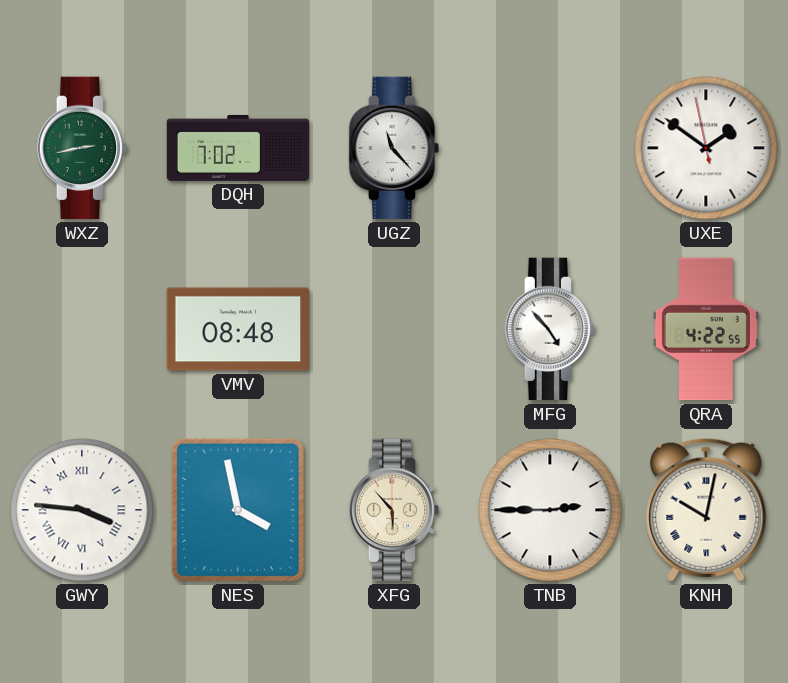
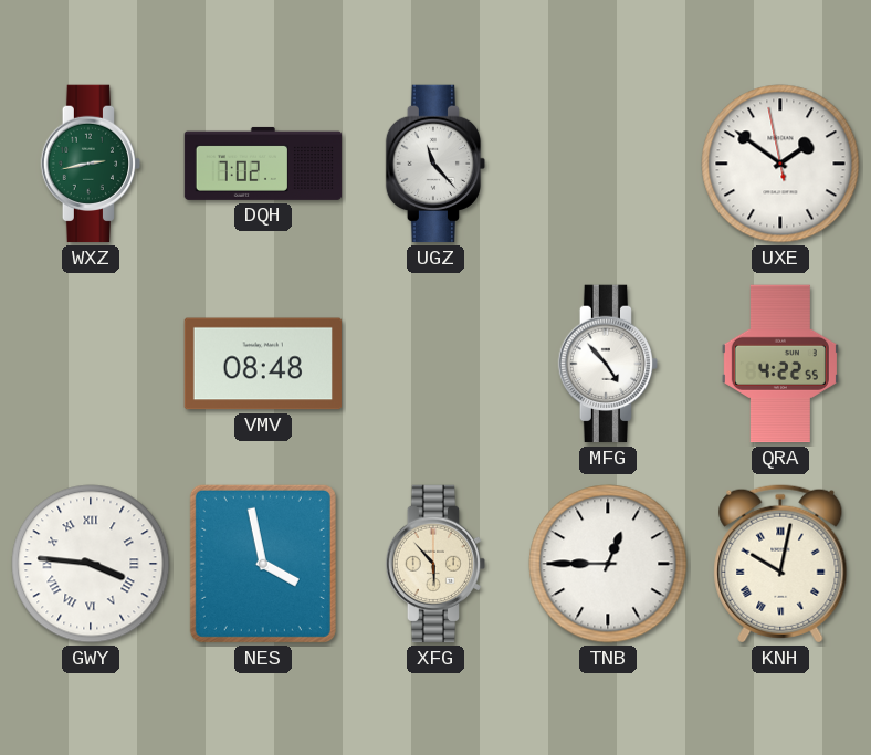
TNB: 2:45 -> 12:45 (608, 564)
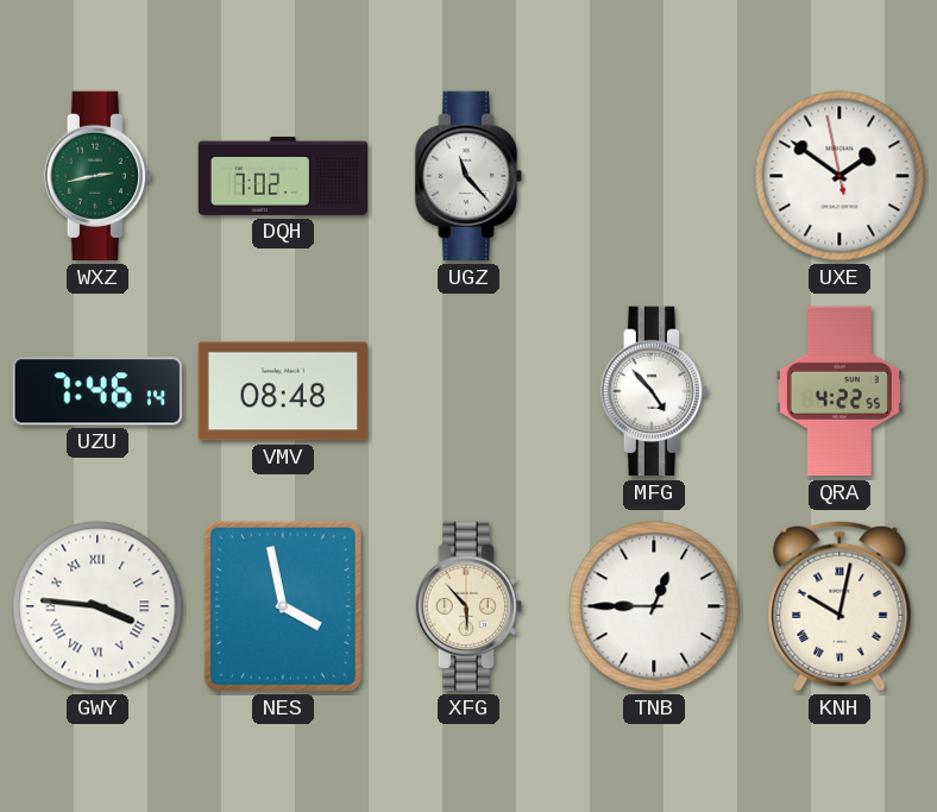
UZU: none -> 7:46 (96, 391)
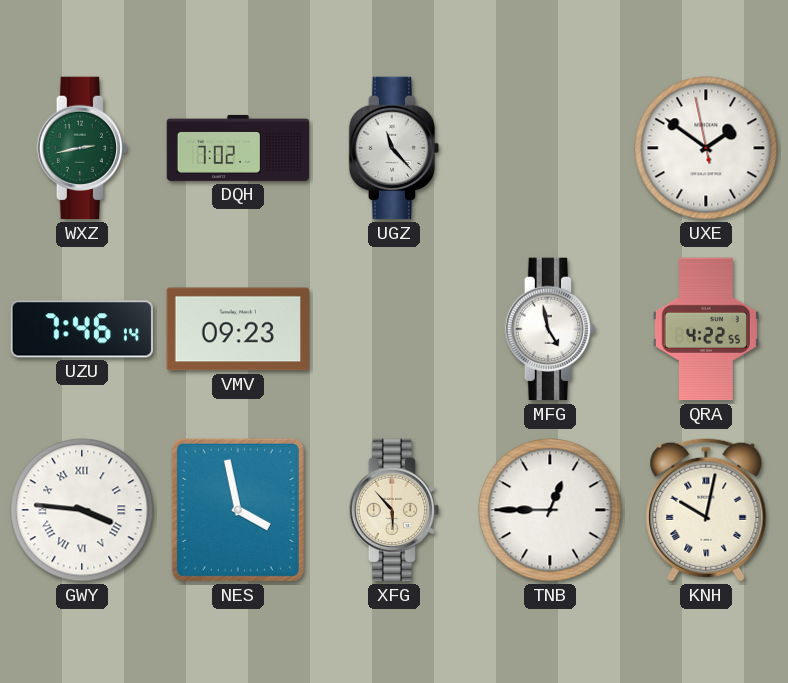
VMV: 08:48 -> 09:23 (237, 329)
MFG: 4:53 -> 4:58 (550, 329)
